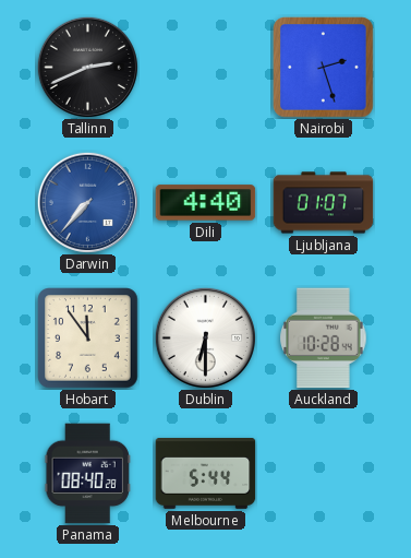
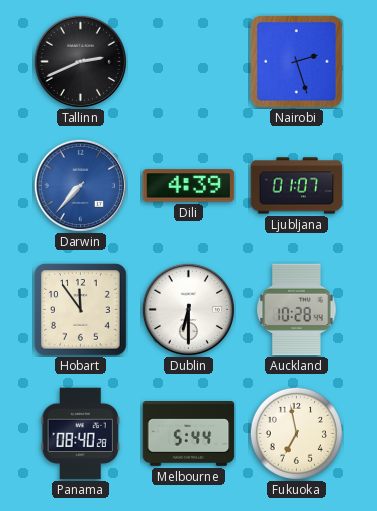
Dili: 4:40 -> 4:39 (189, 186)
Fukuoka: none -> 6:58 (296, 433)
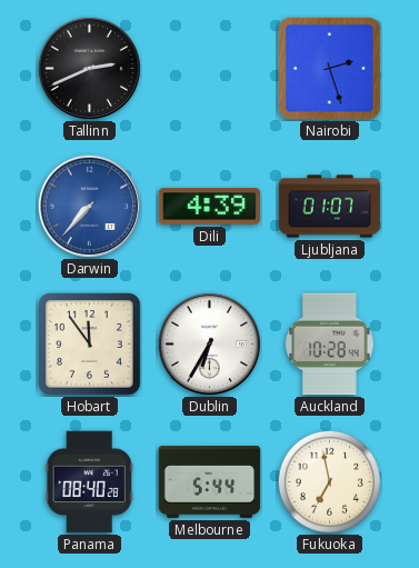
Dublin: 6:30 -> 6:35 (209, 343)
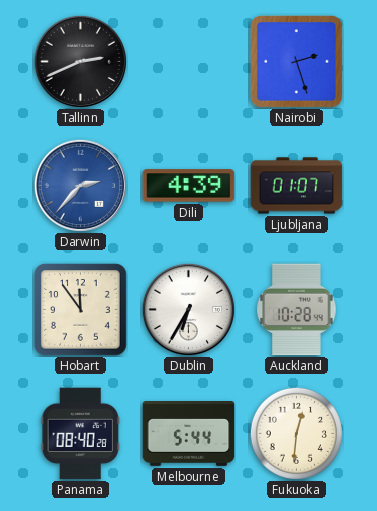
Darwin: 7:37 -> 2:37 (80, 185)
Fukuoka: 6:58 -> 12:31 (296, 433)
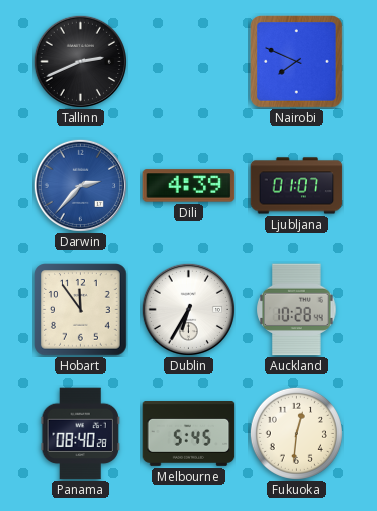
Nairobi: 2:27 -> 7:49 (297, 62)
Melbourne: 5:44 -> 5:45 (189, 434)
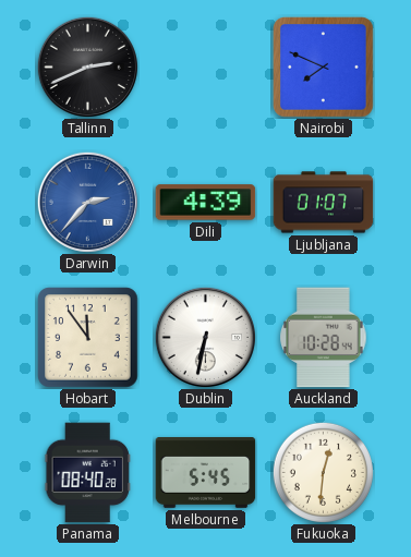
Dublin: 6:35 -> 6:32 (205, 337)
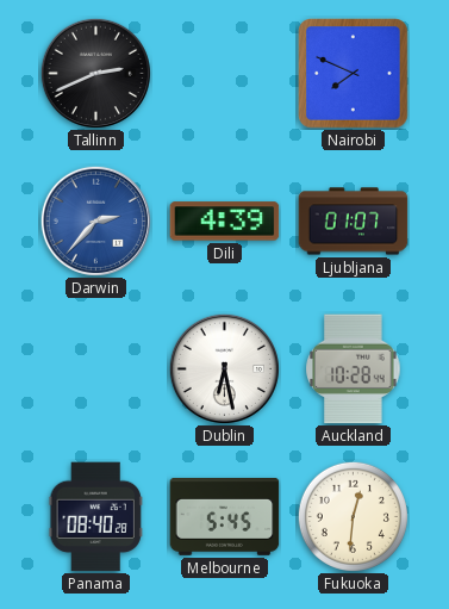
Hobart: 11:54 -> none (88, 338)
Dublin: 6:32 -> 6:28 (224, 368)
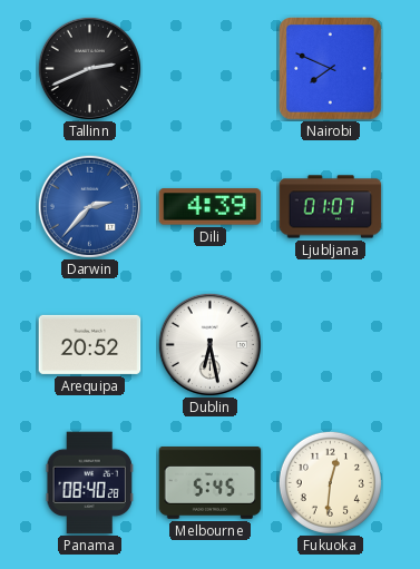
Arequipa: none -> 20:52 (90, 344)
Auckland: 10:28 -> none (354, 369)
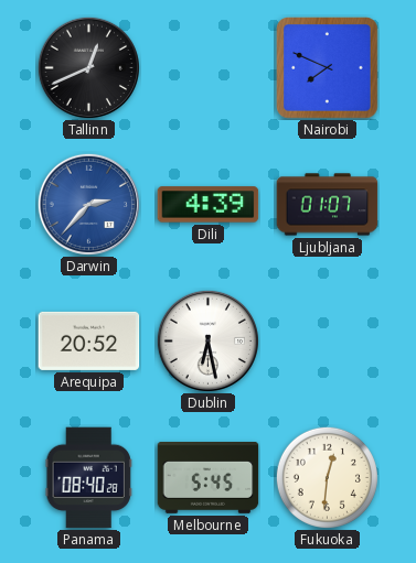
Tallinn: 2:41 -> 12:41 (88, 67)
